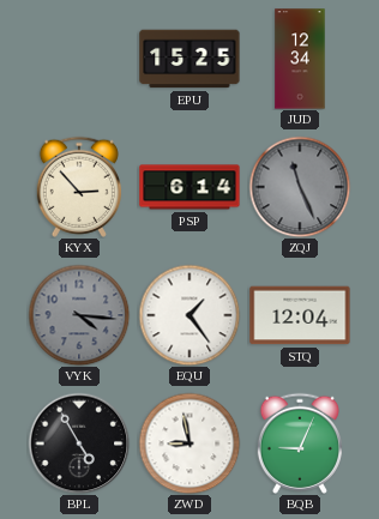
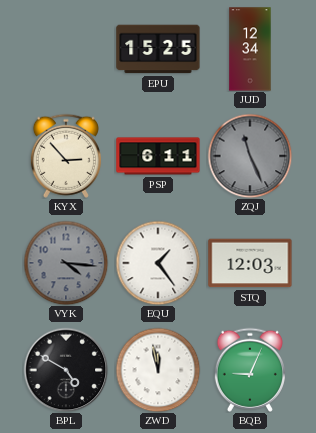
PSP: 6:14 -> 6:11 (158, 156)
STQ: 12:04 -> 12:03 (250, 263)
BPL: 4:55 -> 4:50 (66, 370)
ZWD: 8:58 -> 11:58 (158, 370)
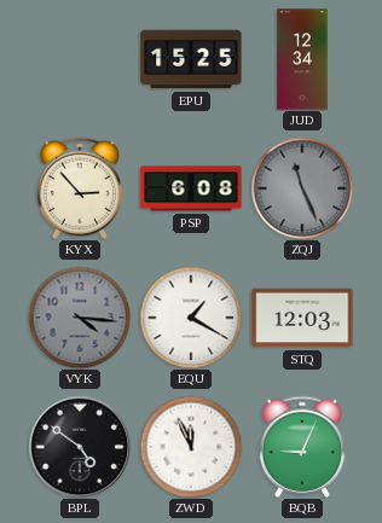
PSP: 6:11 -> 6:08 (191, 188)
EQU: 1:24 -> 1:20 (191, 318)
BPL: 4:50 -> 4:51 (80, 447)
ZWD: 11:58 -> 11:56 (191, 447)
